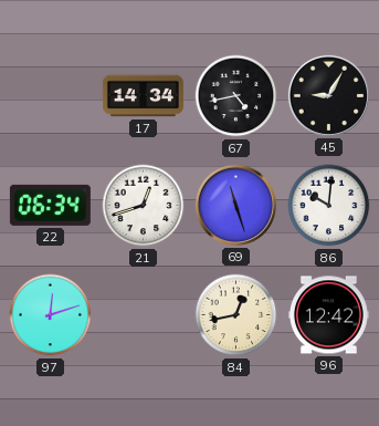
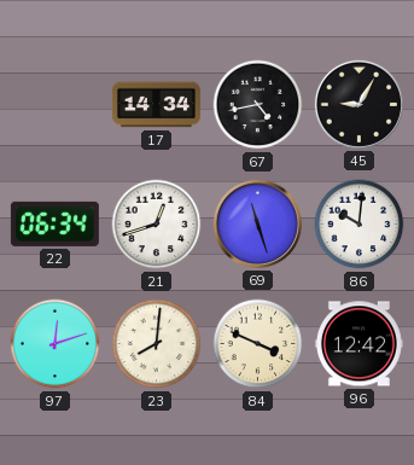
23: none -> 8:01 (157, 344)
84: 12:43 -> 3:49 (258, 344)
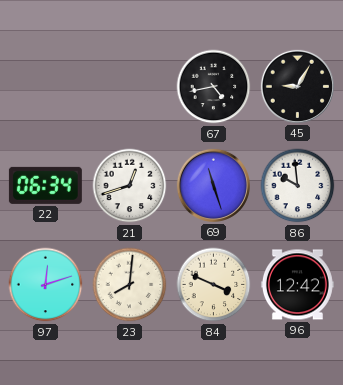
17: 14:34 -> none (156, 105)
86: 10:01 -> 9:59 (298, 186)
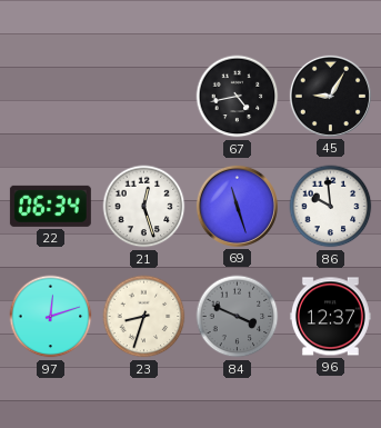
21: 12:42 -> 12:27 (144, 207)
23: 8:01 -> 8:33 (144, 317)
84 dial: cream -> grey (238, 317)
96: 12:42 -> 12:37 (330, 317)
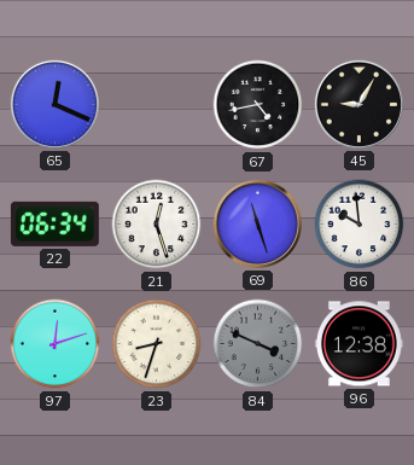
65: none -> 12:19 (54, 104)
96: 12:37 -> 12:38 (358, 344)
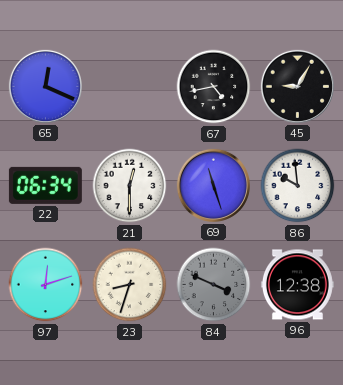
21: 12:27 -> 12:30 (130, 186)
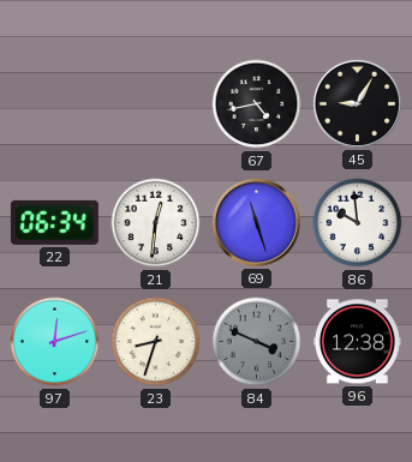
65: 12:19 -> none (45, 86)
21: 12:30 -> 12:31 (156, 223)
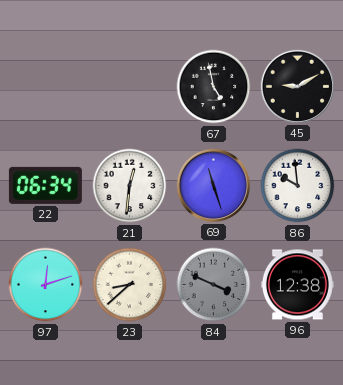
67: 4:43 -> 4:58 (214, 87)
45: 9:05 -> 9:10 (297, 86)
23: 8:33 -> 8:38 (130, 285)
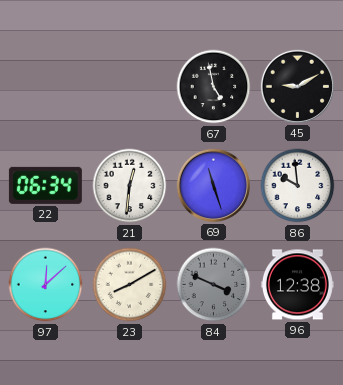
97: 12:12 -> 12:08 (46, 285)
23: 8:38 -> 8:10 (130, 285)
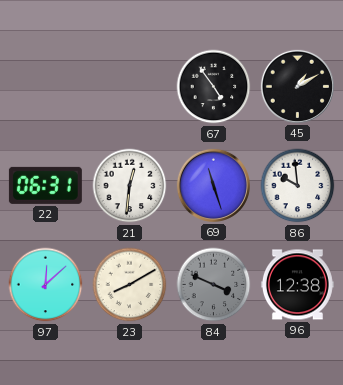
67: 4:58 -> 4:54 (214, 87)
45: 9:10 -> 1:10 (297, 86)
22: 06:34 -> 06:31 (45, 185)
